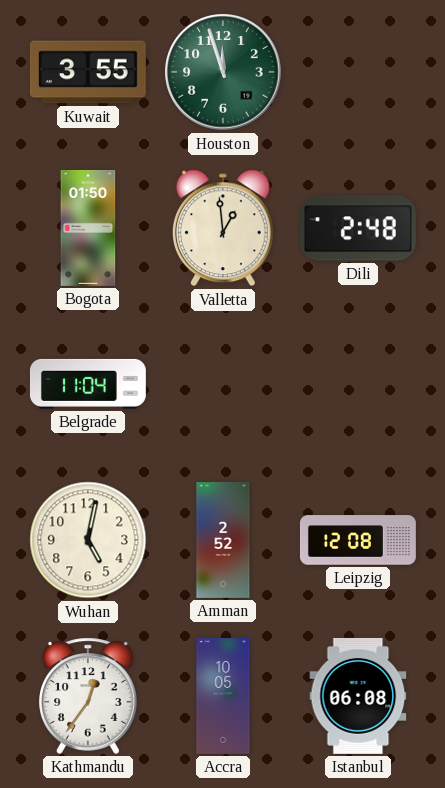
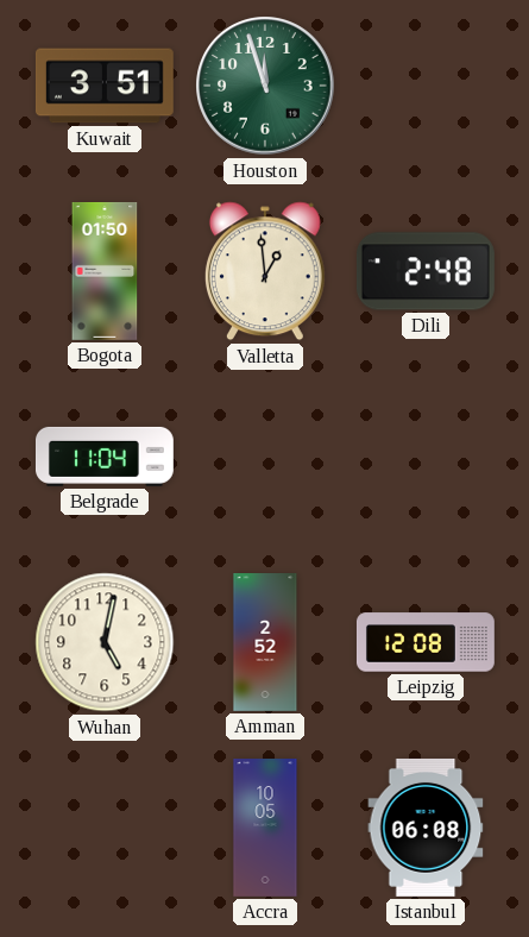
Kuwait: 3:55 -> 3:51 (105, 86)
Kathmandu: 12:36 -> none (89, 696)
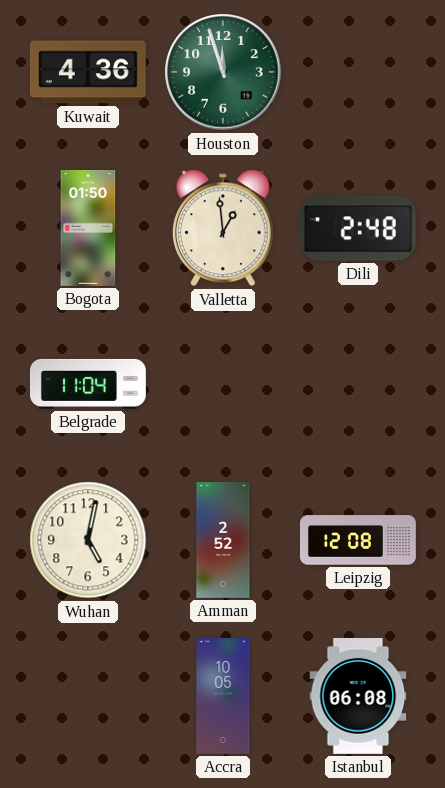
Kuwait: 3:51 -> 4:36 (88, 72)
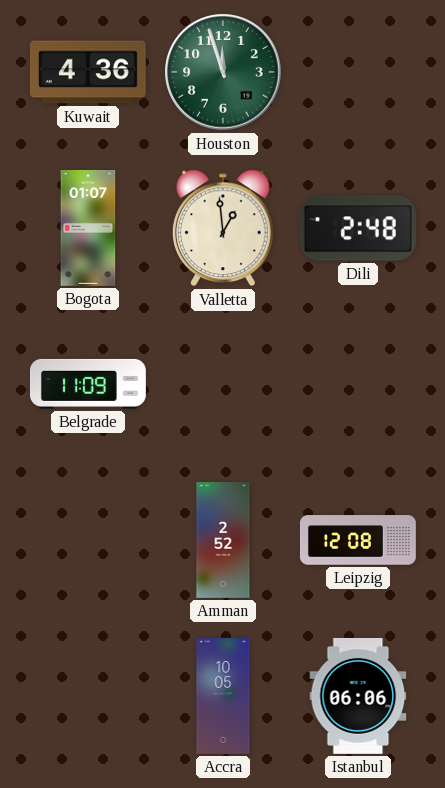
Bogota: 01:50 -> 01:07 (88, 229)
Belgrade: 11:04 -> 11:09 (88, 384)
Wuhan: 5:02 -> none (88, 540)
Istanbul: 06:08 -> 06:06 (358, 696)
